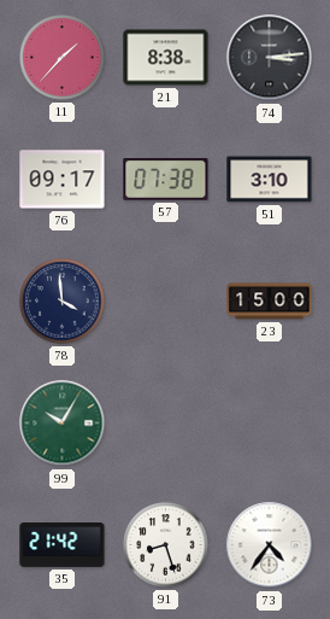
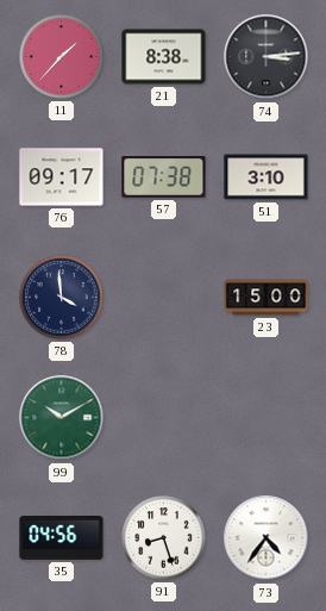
99: 10:05 -> 10:10 (62, 418)
35: 21:42 -> 04:56 (62, 538)
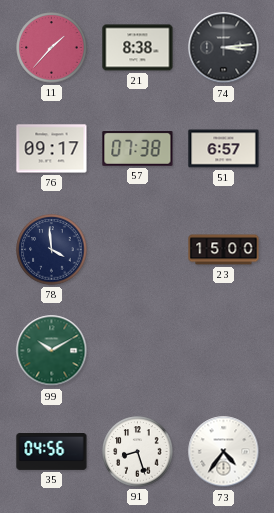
51: 3:10 -> 6:57 (224, 149)
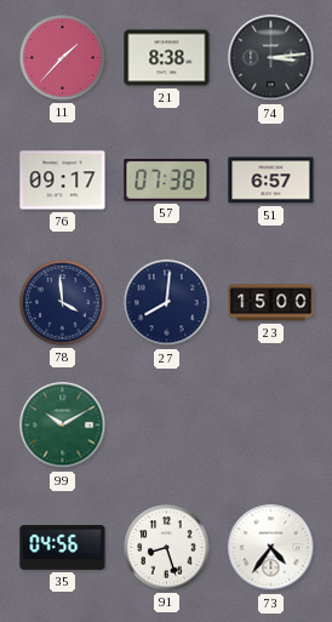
27: none -> 8:01 (167, 303)
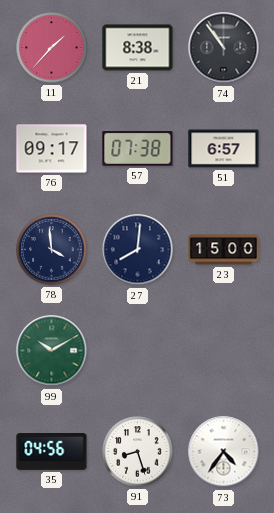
74: 3:14 -> 10:54 (224, 48)
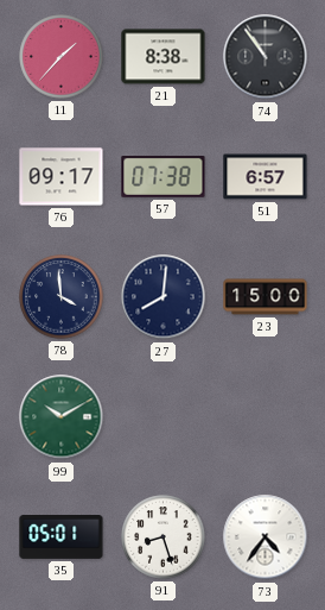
35: 04:56 -> 05:01 (62, 537)
